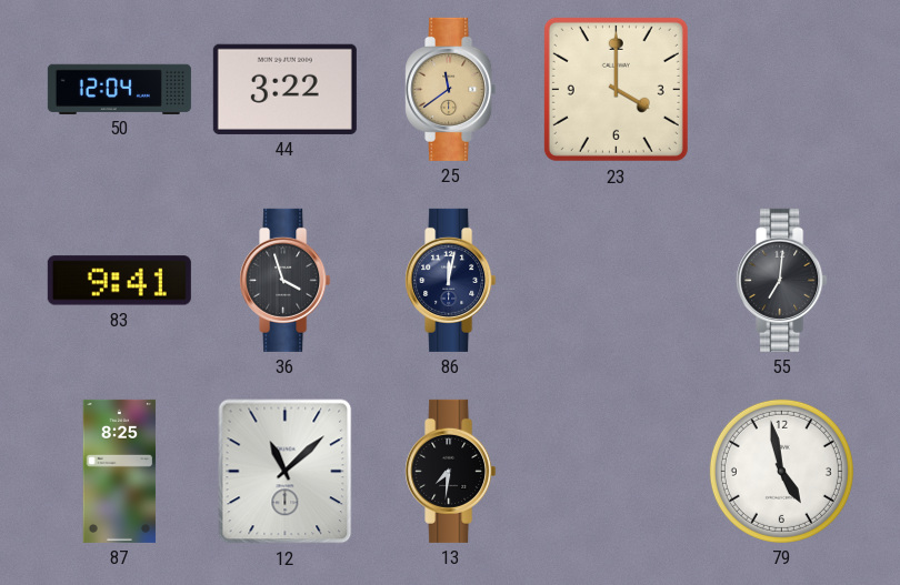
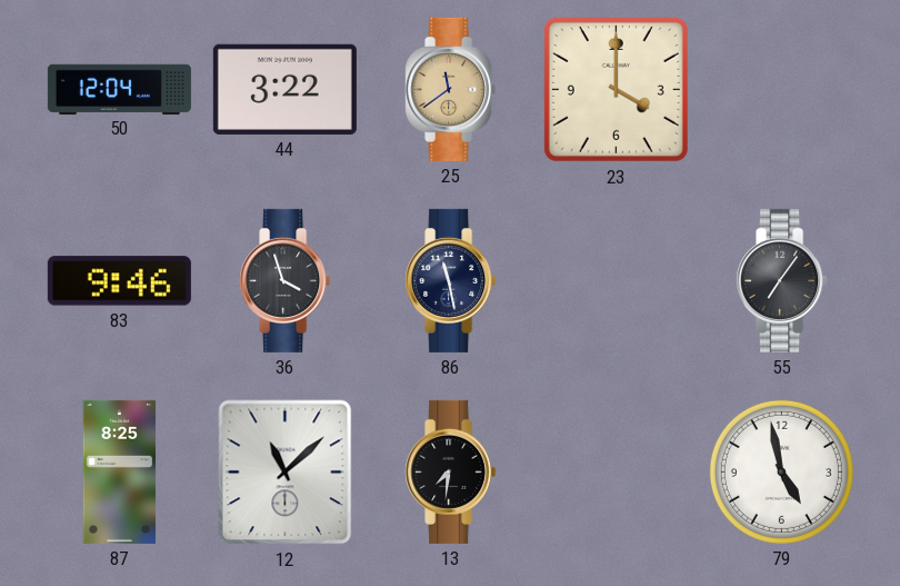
83: 9:41 -> 9:46 (119, 281)
86: 12:02 -> 11:28 (451, 280)
55: 7:01 -> 7:06 (782, 280)
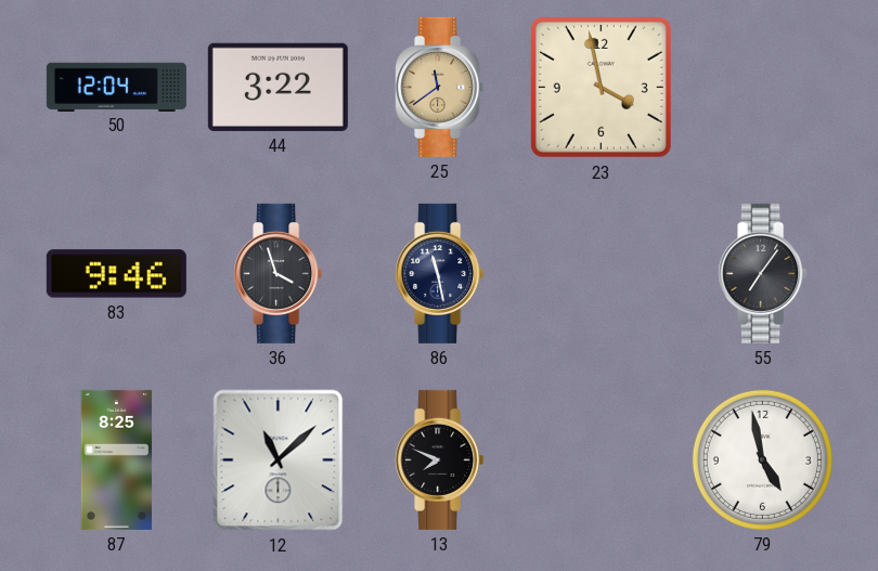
23: 4:00 -> 3:58 (601, 87)
13: 7:31 -> 7:49 (440, 459)
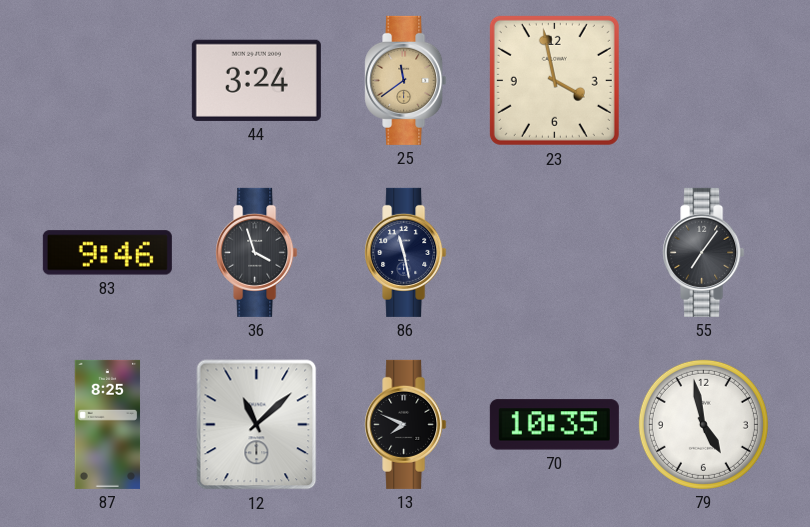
50: 12:04 -> none (116, 87)
44: 3:22 -> 3:24 (256, 80)
70: none -> 10:35 (554, 425)
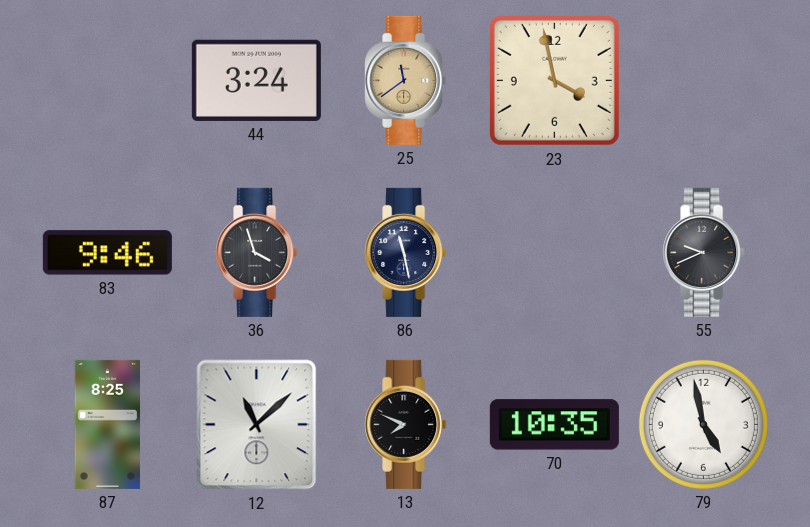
55: 7:06 -> 9:41 (704, 252)
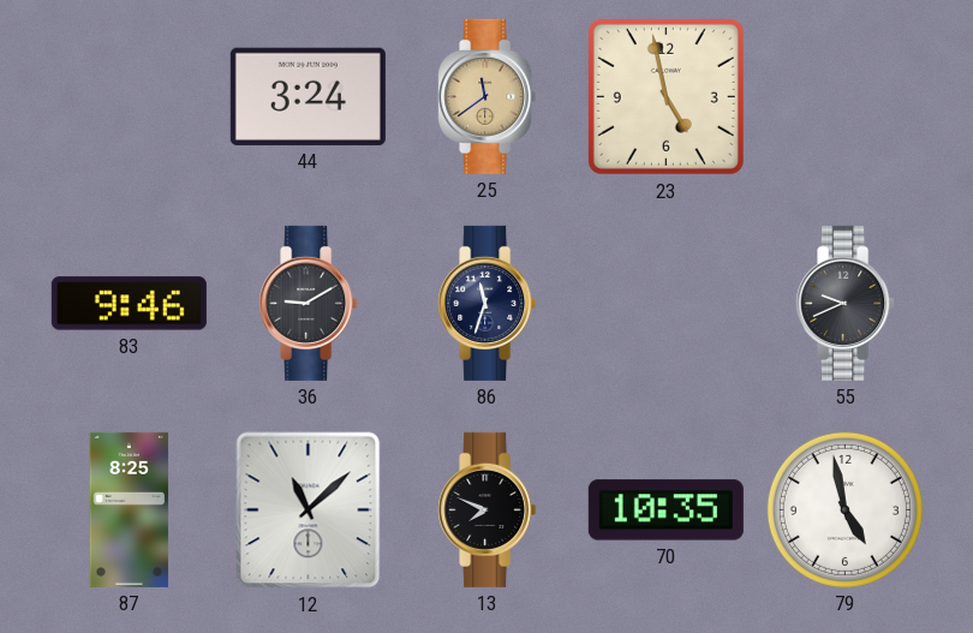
23: 3:58 -> 4:58 (665, 96)
36: 3:57 -> 9:10 (309, 303)
86: 11:28 -> 11:33 (488, 303)
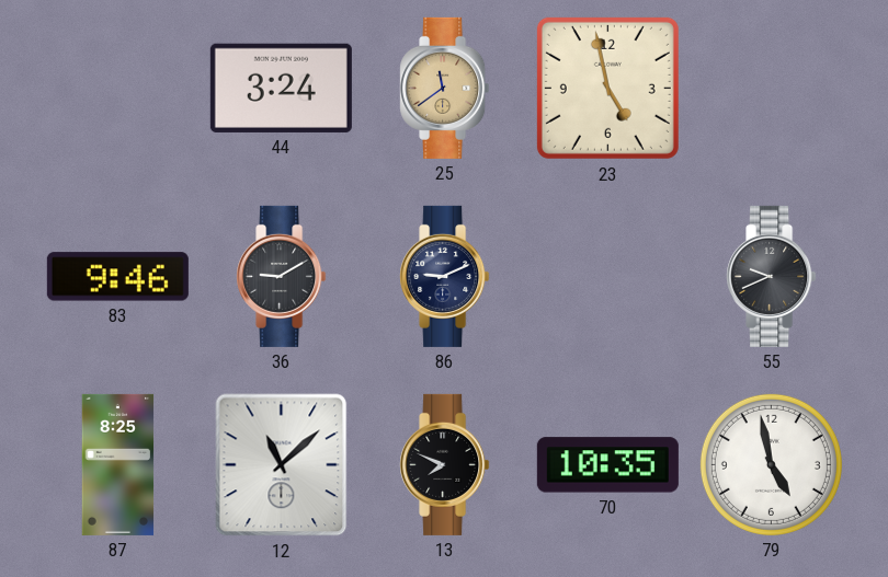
86: 11:33 -> 9:11 (445, 276)
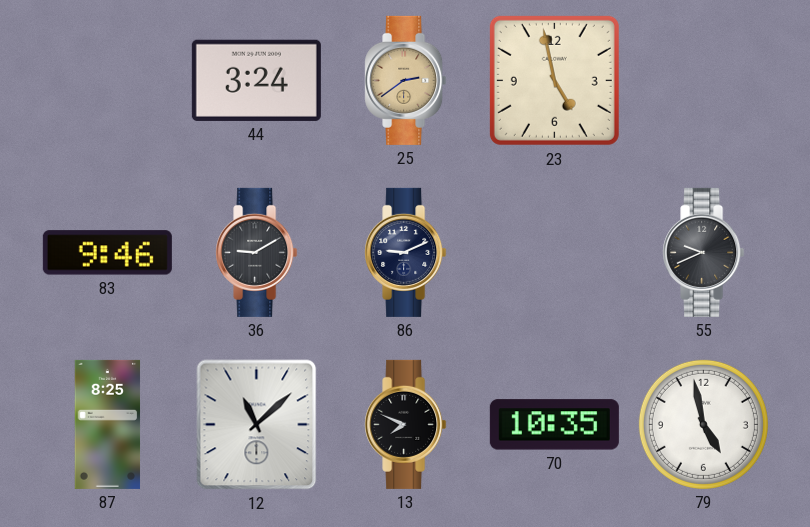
25: 11:39 -> 2:39 (406, 80)
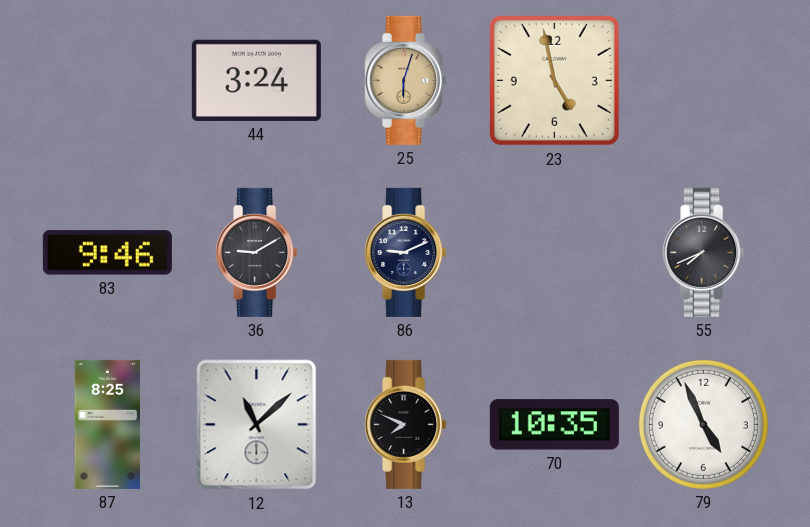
25: 2:39 -> 6:03 (406, 80)
55: 9:41 -> 7:41 (704, 252)
79: 4:58 -> 4:56 (703, 424)
